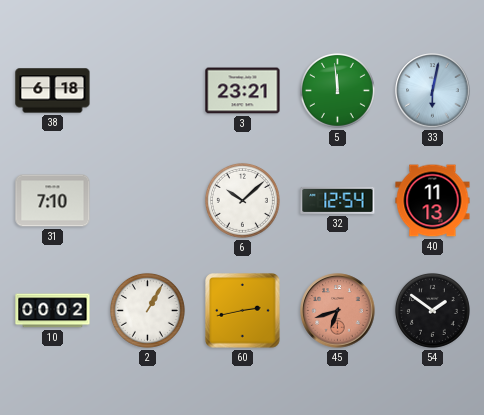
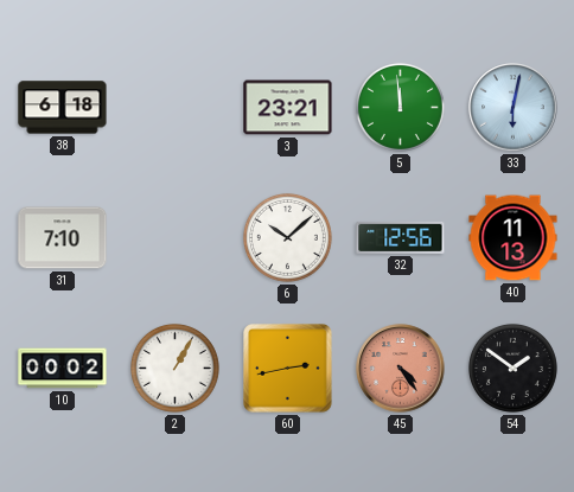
32: 12:54 -> 12:56 (401, 237)
45: 6:42 -> 4:24 (401, 369)
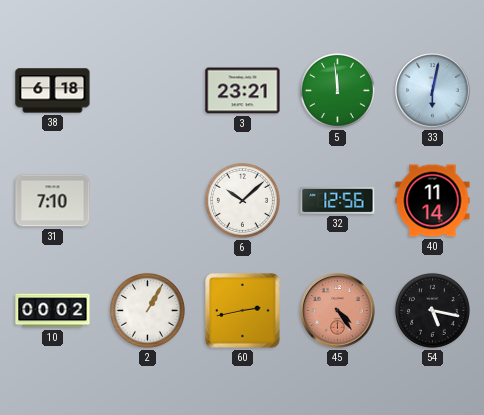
40: 11:13 -> 11:14 (433, 201)
54: 1:51 -> 5:17 (432, 310)
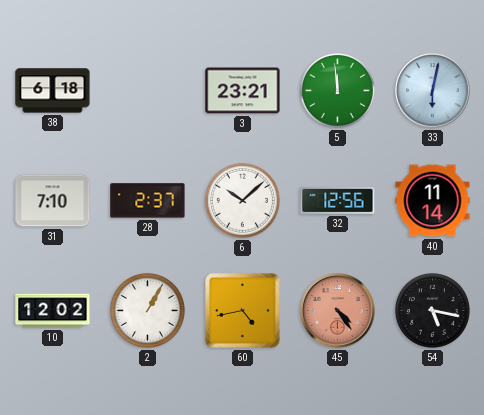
28: none -> 2:37 (148, 201)
10: 00:02 -> 12:02 (53, 311)
60: 2:43 -> 4:43 (243, 311)
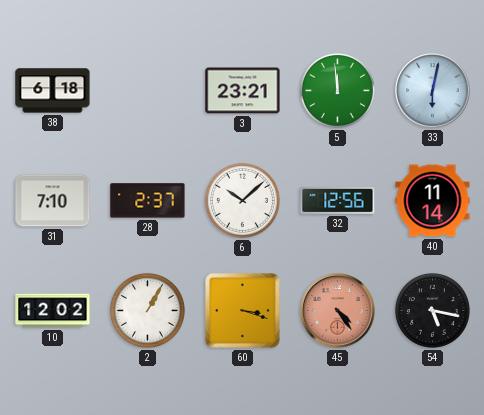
60: 4:43 -> 3:18 (243, 311)
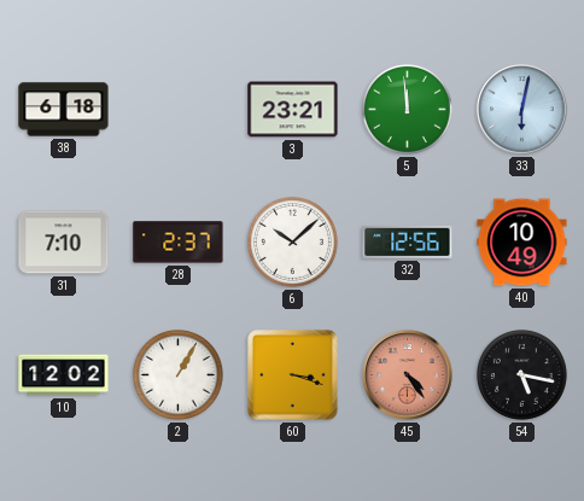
40: 11:14 -> 10:49 (522, 243)
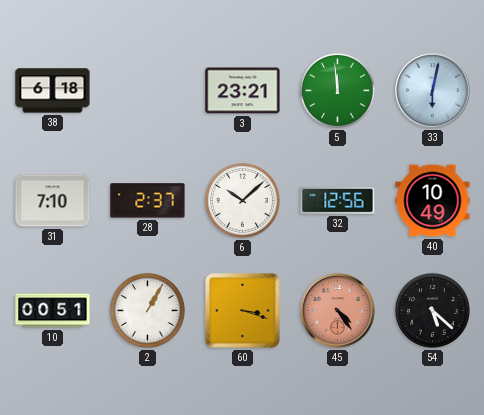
10: 12:02 -> 00:51 (53, 311)
54: 5:17 -> 5:22 (432, 310)
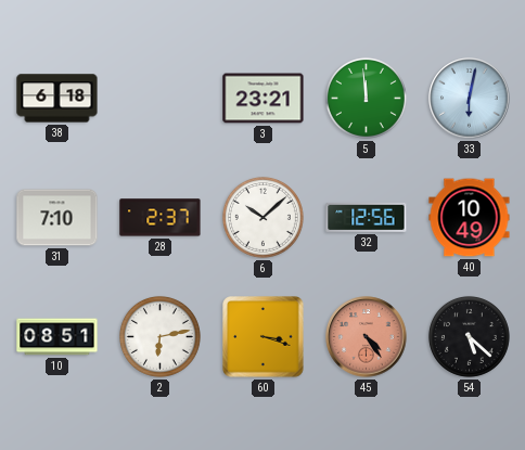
10: 00:51 -> 08:51 (57, 337)
2: 1:05 -> 6:13 (159, 336)
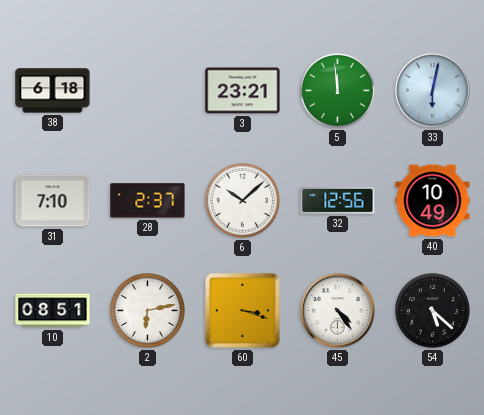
45 dial: salmon -> white (338, 311)
